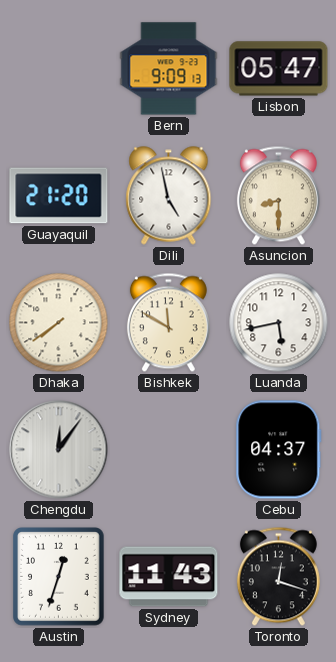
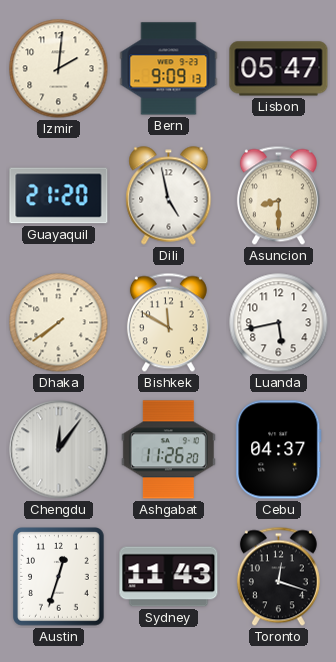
Izmir: none -> 2:01 (59, 69)
Ashgabat: none -> 11:26 (168, 450)
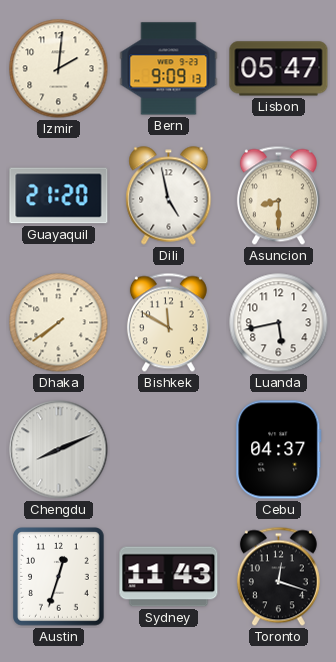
Chengdu: 12:06 -> 8:11 (59, 450)
Ashgabat: 11:26 -> none (168, 450)
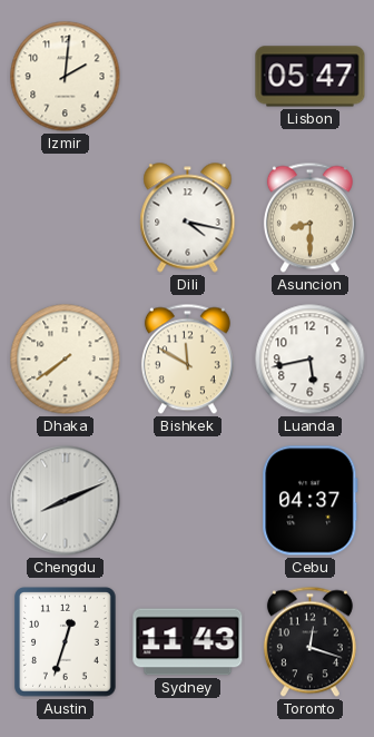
Bern: 9:09 -> none (169, 69)
Guayaquil: 21:20 -> none (59, 196)
Dili: 4:58 -> 4:17 (188, 218)
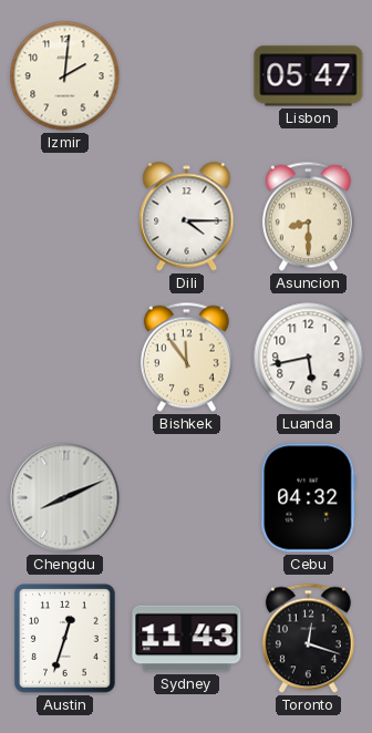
Dili: 4:17 -> 4:15 (187, 217)
Dhaka: 7:39 -> none (66, 360)
Bishkek: 11:50 -> 11:54 (186, 358)
Cebu: 04:37 -> 04:32 (309, 498)
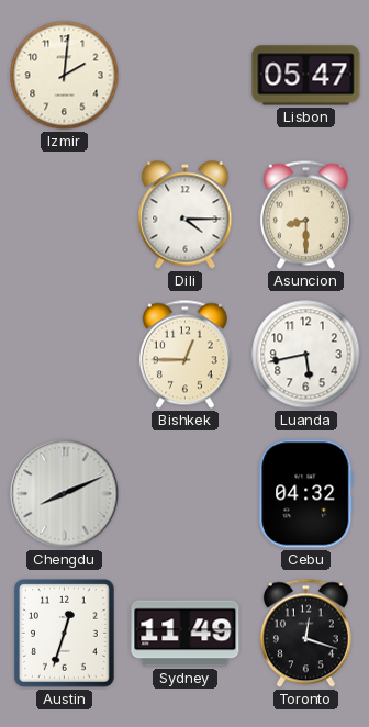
Bishkek: 11:54 -> 12:45 (185, 355)
Sydney: 11:43 -> 11:49 (186, 634)
